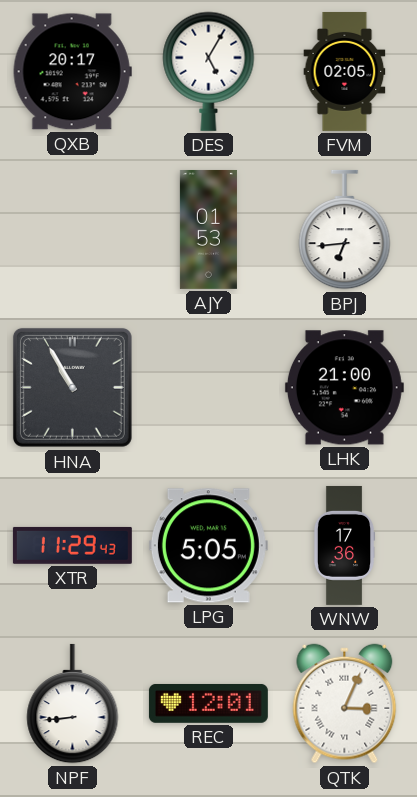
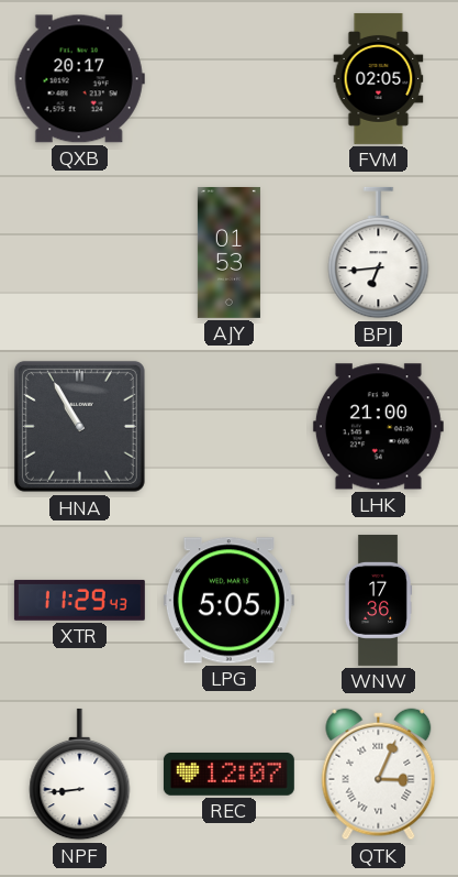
DES: 5:05 -> none (209, 71)
REC: 12:01 -> 12:07 (228, 774)
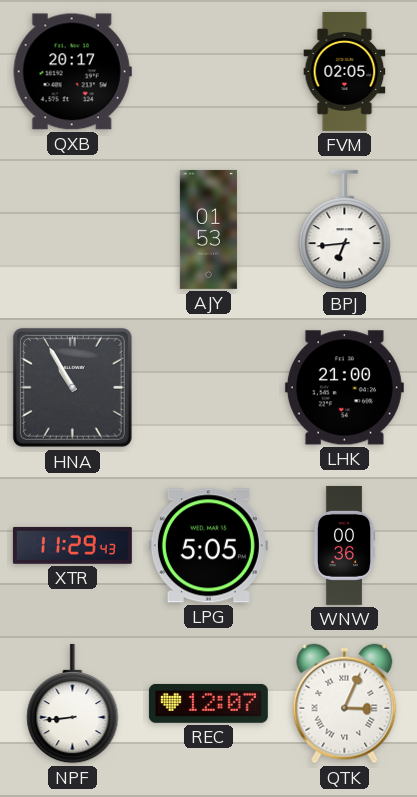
WNW: 17:36 -> 00:36 (344, 545)
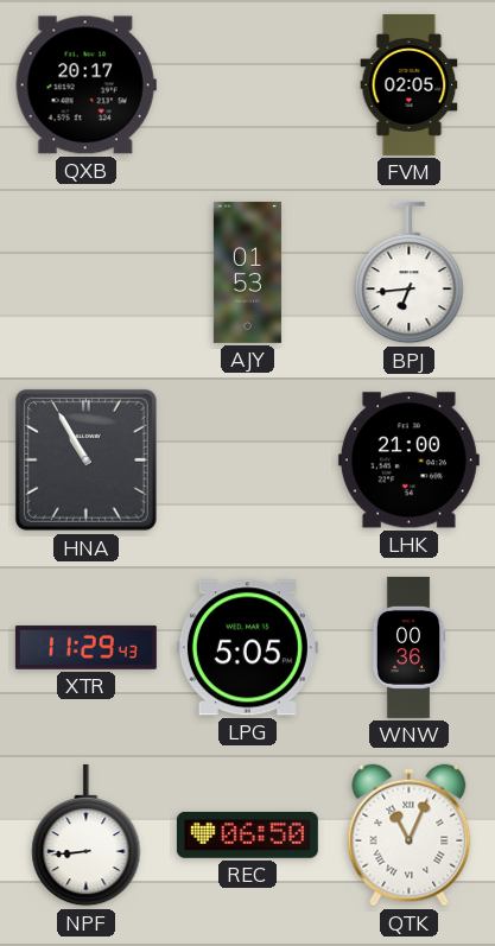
REC: 12:07 -> 06:50 (247, 834)
QTK: 3:04 -> 11:04 (410, 836)
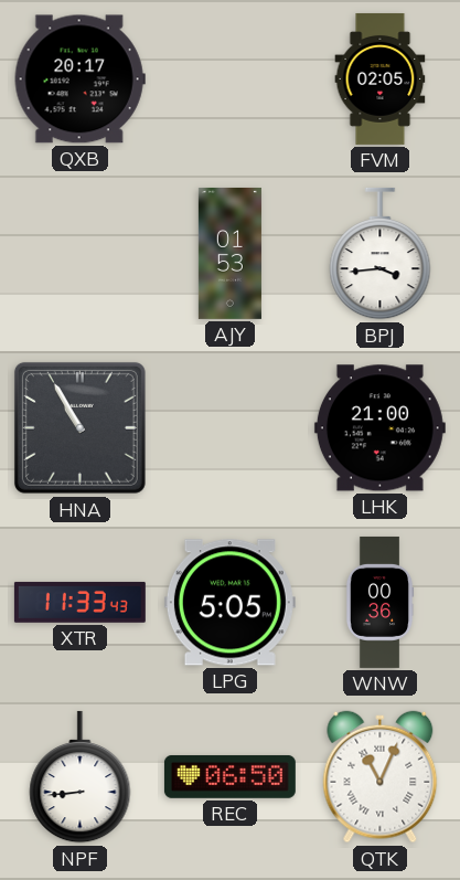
BPJ: 6:44 -> 3:44 (381, 254)
XTR: 11:29 -> 11:33 (79, 602)
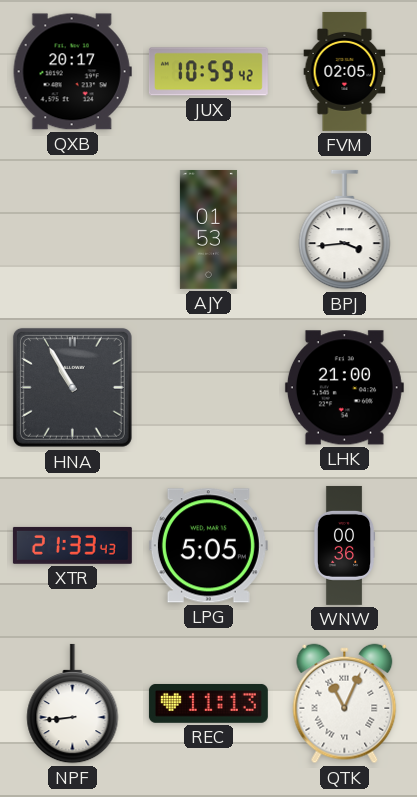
JUX: none -> 10:59 (208, 72)
XTR: 11:33 -> 21:33 (72, 545)
REC: 06:50 -> 11:13 (208, 703)
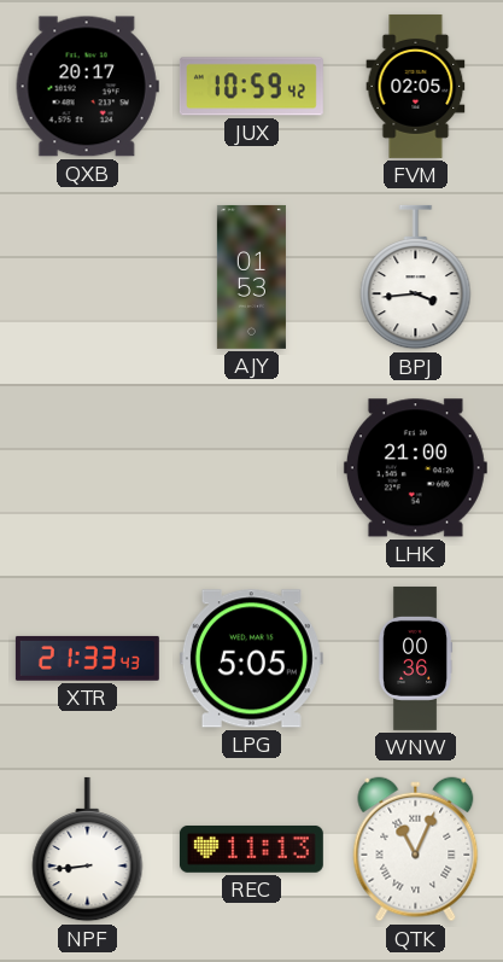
HNA: 10:55 -> none (72, 387)
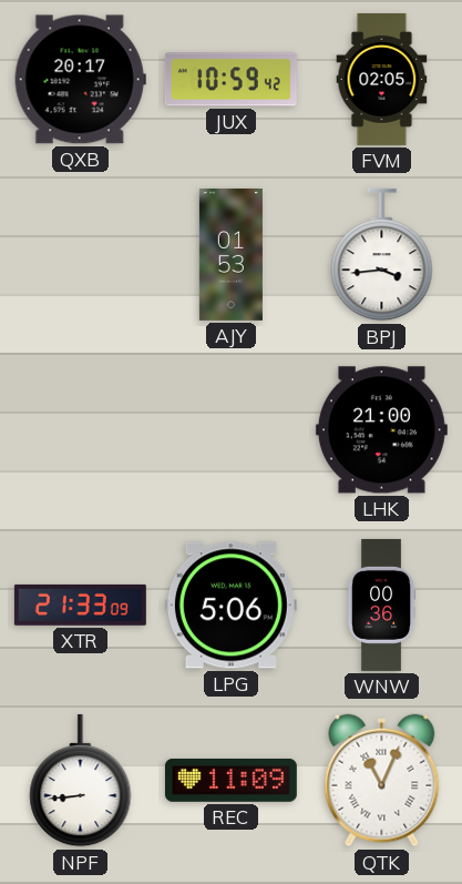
XTR: 21:33:43 -> 21:33:09 (80, 604)
LPG: 5:05 -> 5:06 (230, 606)
REC: 11:13 -> 11:09 (230, 780)
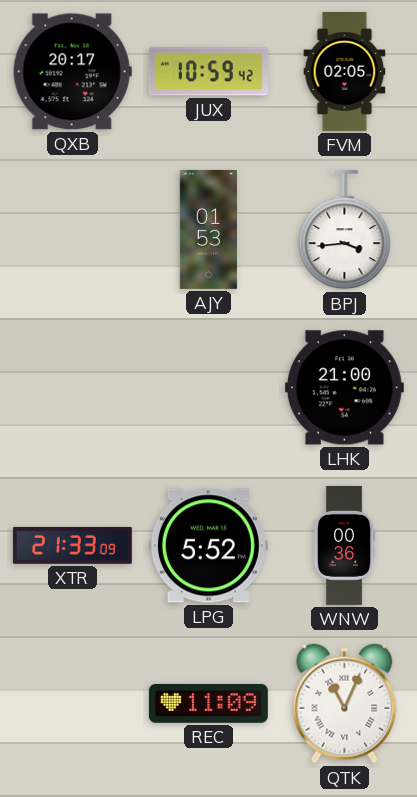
LPG: 5:06 -> 5:52 (208, 546)
NPF: 8:44 -> none (81, 781)
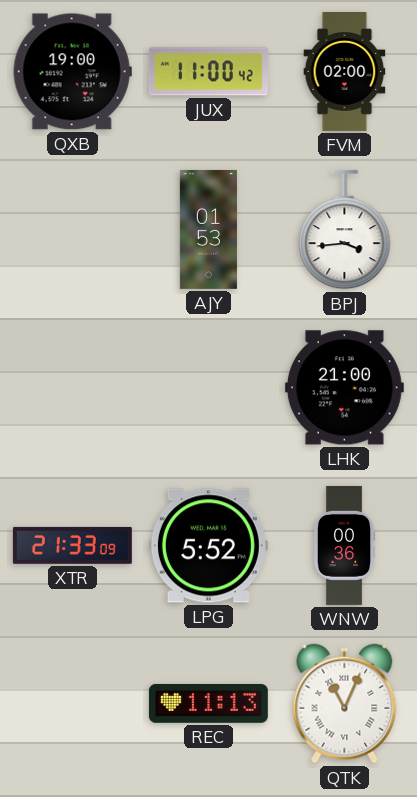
QXB: 20:17 -> 19:00 (72, 72)
JUX: 10:59 -> 11:00 (208, 72)
FVM: 02:05 -> 02:00 (345, 71)
REC: 11:09 -> 11:13 (208, 703)
